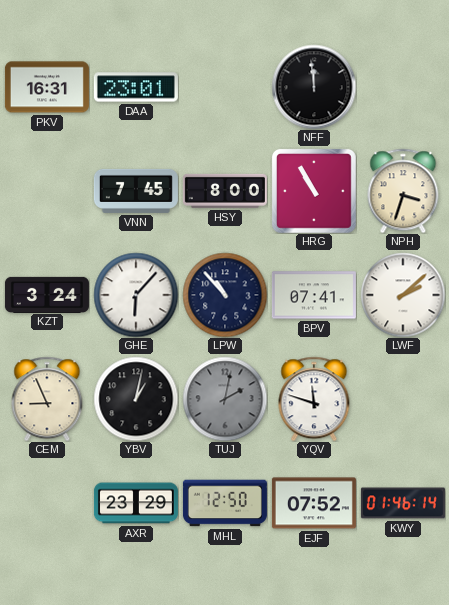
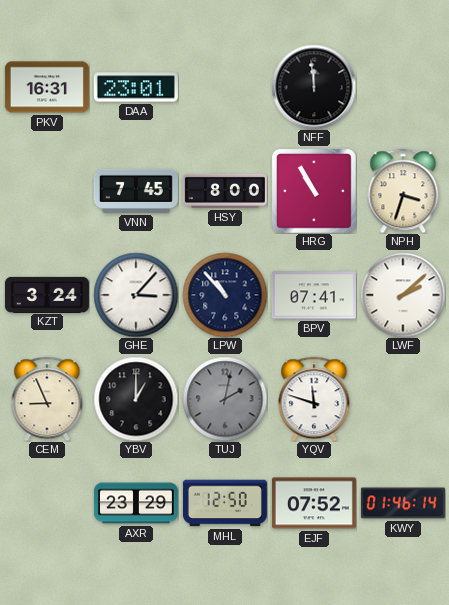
GHE: 6:07 -> 3:07 (136, 295)
YBV: 1:02 -> 1:00 (136, 399)
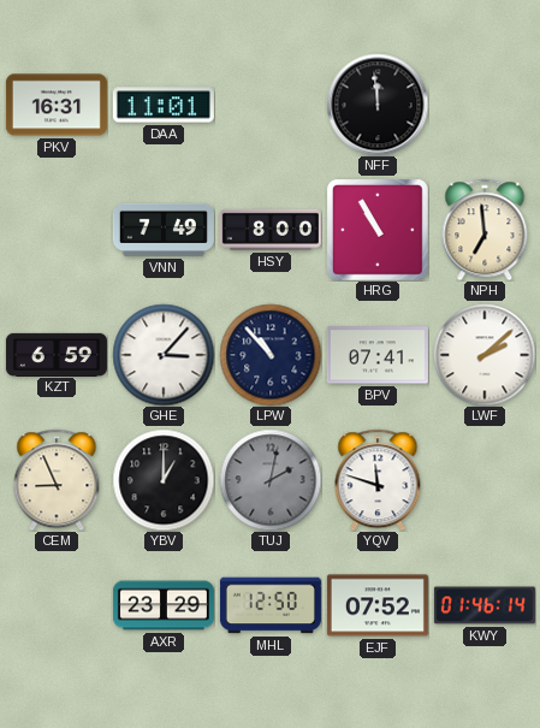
DAA: 23:01 -> 11:01 (164, 105)
VNN: 7:45 -> 7:49 (164, 230)
NPH: 3:33 -> 6:59 (485, 230)
KZT: 3:24 -> 6:59 (57, 354)
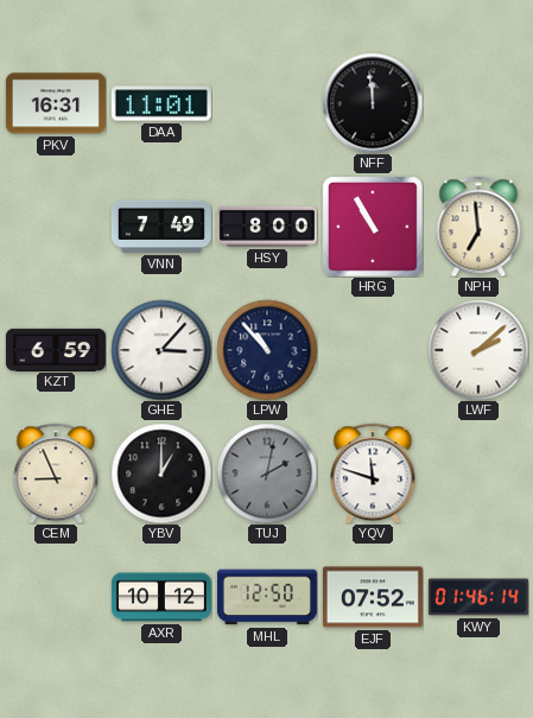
BPV: 07:41 -> none (378, 355)
AXR: 23:29 -> 10:12 (161, 597)
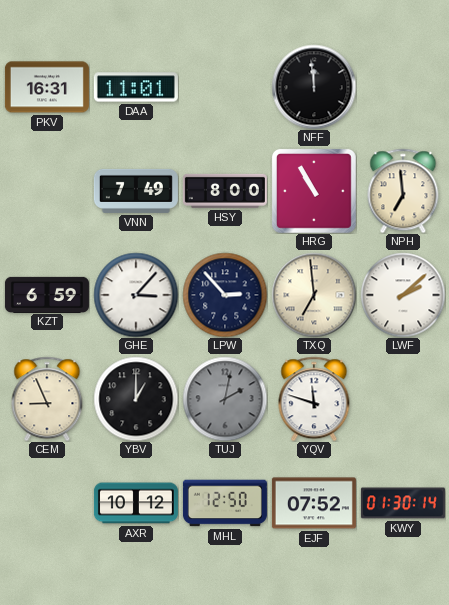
LPW: 10:53 -> 2:53 (225, 295)
TXQ: none -> 6:59 (314, 295)
KWY: 01:46 -> 01:30 (403, 503)
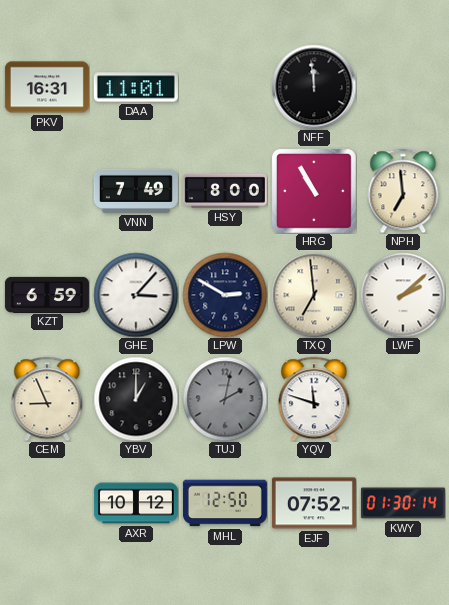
LPW: 2:53 -> 2:50 (225, 295)
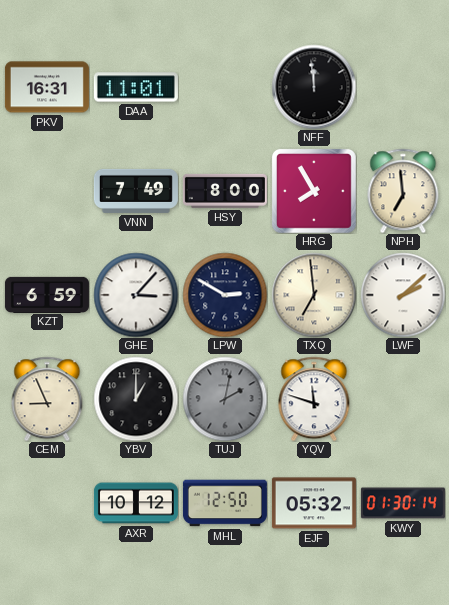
HRG: 10:55 -> 7:55 (314, 191)
EJF: 07:52 -> 05:32 (314, 503)
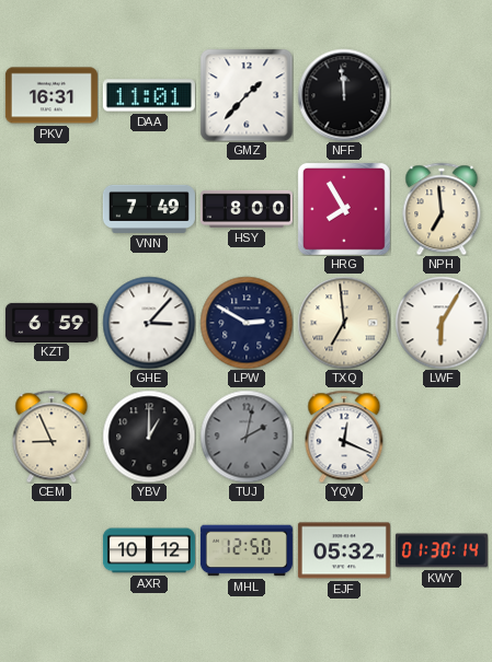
GMZ: none -> 1:37 (247, 95)
LWF: 2:08 -> 6:05 (442, 323)
YQV: 11:48 -> 12:19 (344, 437)
